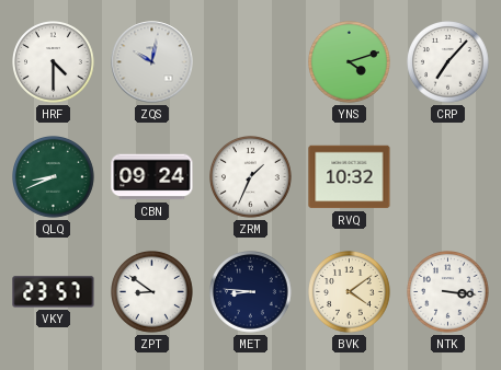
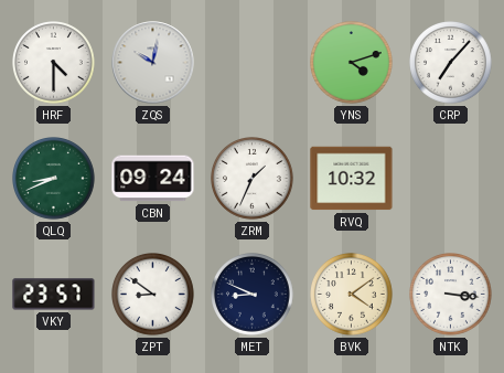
MET: 8:46 -> 8:49 (253, 295)
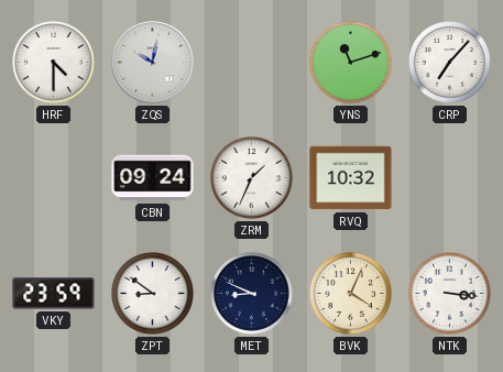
YNS: 4:12 -> 11:12 (351, 63)
QLQ: 8:41 -> none (54, 179)
VKY: 23:57 -> 23:59 (54, 294)
BVK: 4:09 -> 4:04 (351, 294)
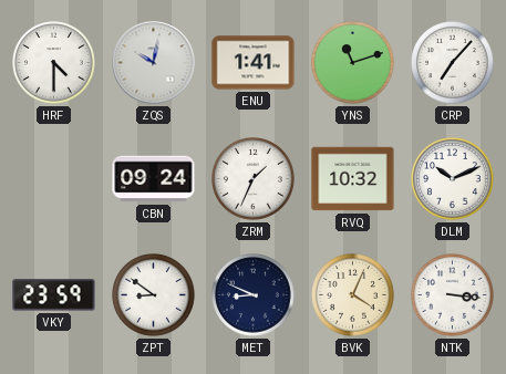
ENU: none -> 1:41 (254, 63)
DLM: none -> 10:11 (453, 179)
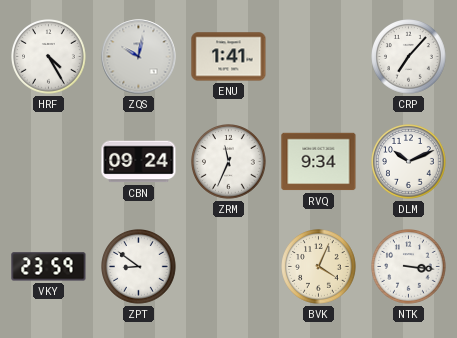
HRF: 4:30 -> 4:25 (49, 57)
YNS: 11:12 -> none (353, 63)
ZRM: 1:34 -> 11:34 (229, 162)
RVQ: 10:32 -> 9:34 (319, 162)
MET: 8:49 -> none (254, 295)
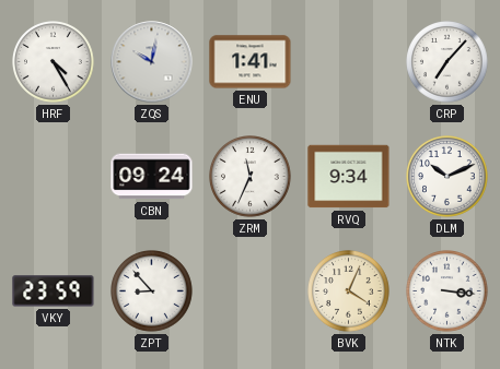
ZPT: 8:51 -> 8:53 (152, 291)
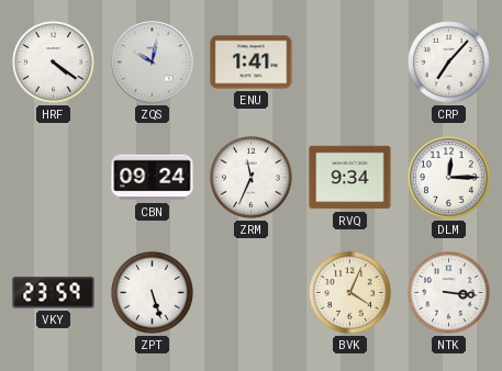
HRF: 4:25 -> 4:21 (54, 63)
DLM: 10:11 -> 12:15 (449, 178)
ZPT: 8:53 -> 5:27 (153, 293)
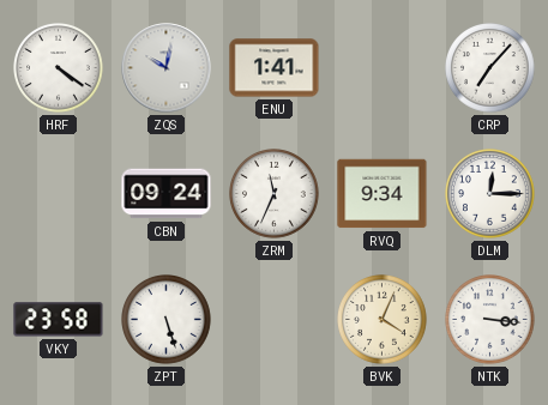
VKY: 23:59 -> 23:58 (59, 320)
